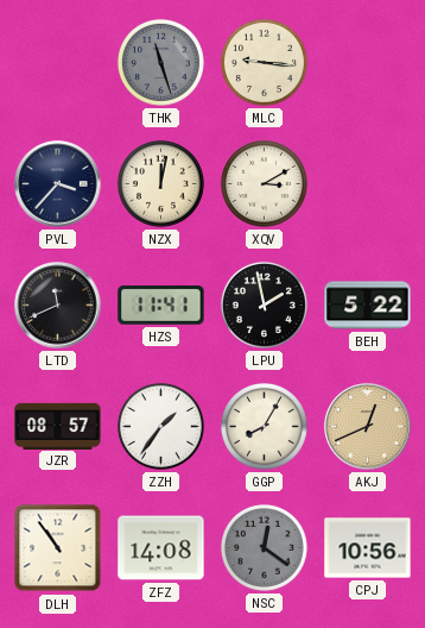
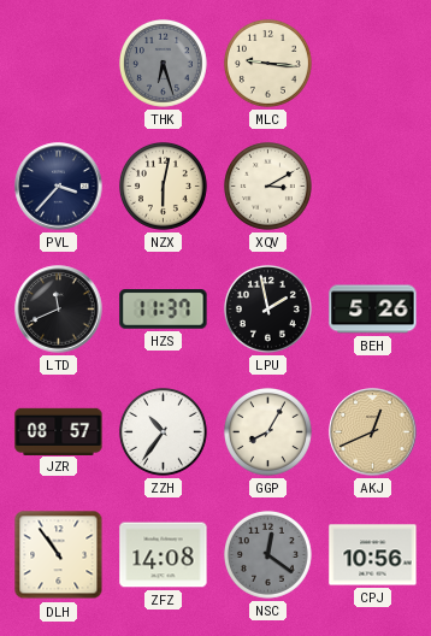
THK: 11:27 -> 6:27 (163, 63)
NZX: 12:02 -> 6:02 (163, 185)
HZS: 11:41 -> 11:37 (164, 310)
BEH: 5:22 -> 5:26 (373, 310)
ZZH: 1:36 -> 10:36 (163, 431)
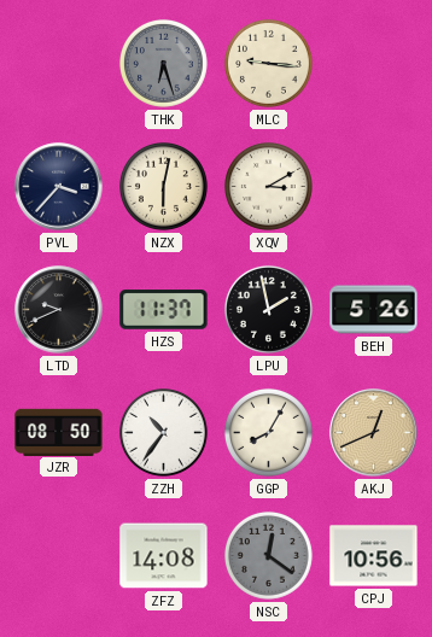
LTD: 11:41 -> 9:41 (59, 310)
JZR: 08:57 -> 08:50 (59, 432)
DLH: 10:54 -> none (59, 555)
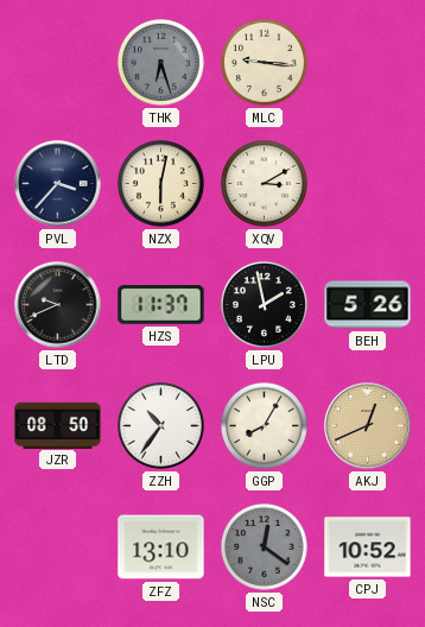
ZFZ: 14:08 -> 13:10 (161, 547)
CPJ: 10:56 -> 10:52 (368, 547)
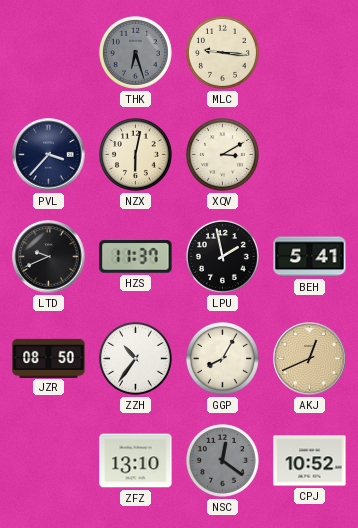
BEH: 5:26 -> 5:41 (310, 257)
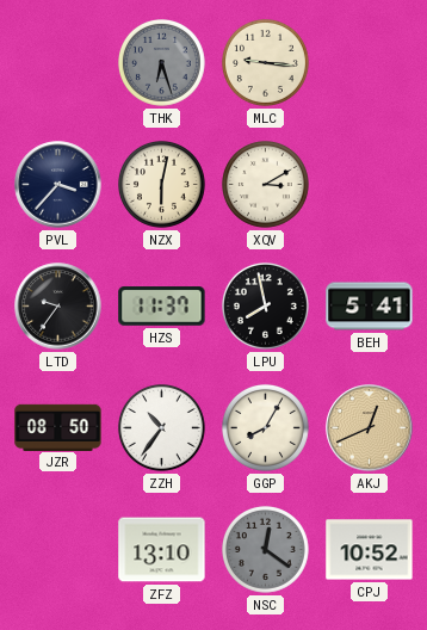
LTD: 9:41 -> 9:36 (58, 307)
LPU: 1:58 -> 7:58 (265, 305)
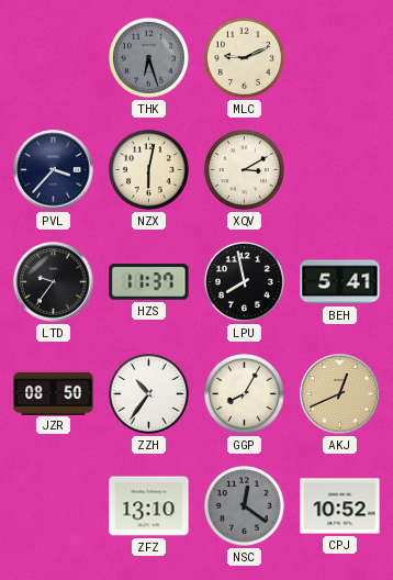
MLC: 9:16 -> 9:11 (244, 57)
